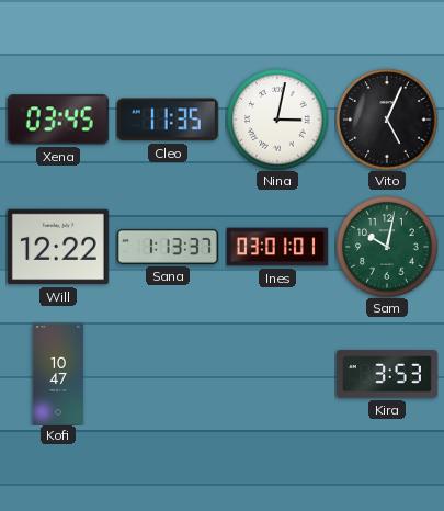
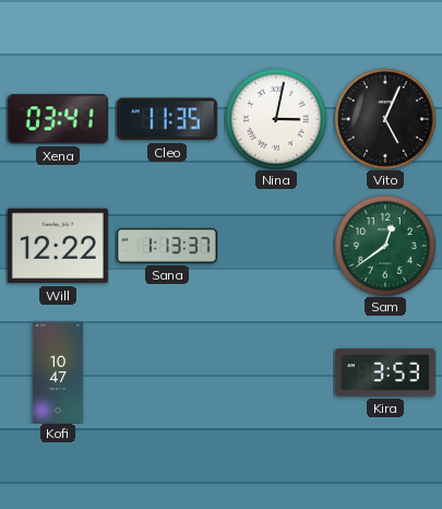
Xena: 03:45 -> 03:41 (58, 119)
Ines: 03:01 -> none (277, 247)
Sam: 10:02 -> 12:39 (385, 246)
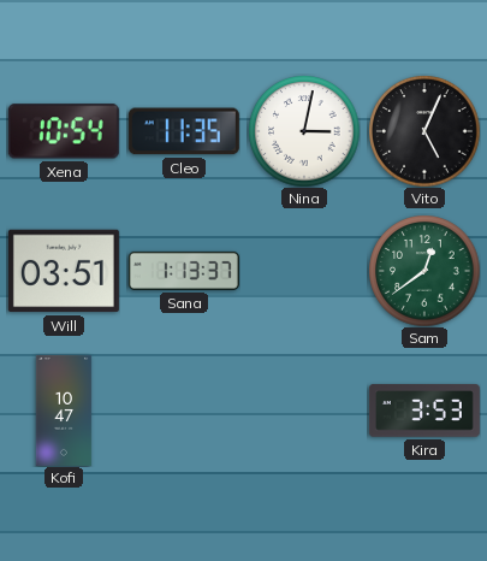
Xena: 03:41 -> 10:54 (64, 131)
Will: 12:22 -> 03:51 (64, 271)
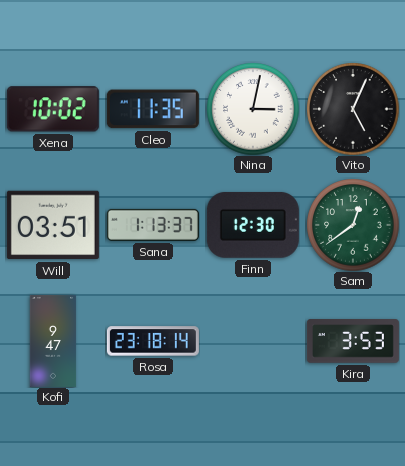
Xena: 10:54 -> 10:02 (53, 109)
Finn: none -> 12:30 (253, 225)
Kofi: 10:47 -> 9:47 (53, 341)
Rosa: none -> 23:18 (153, 341)
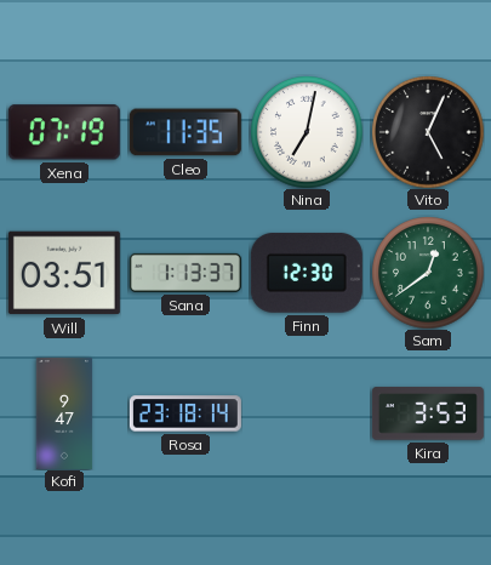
Xena: 10:02 -> 07:19 (64, 132)
Nina: 3:02 -> 7:02 (307, 132)
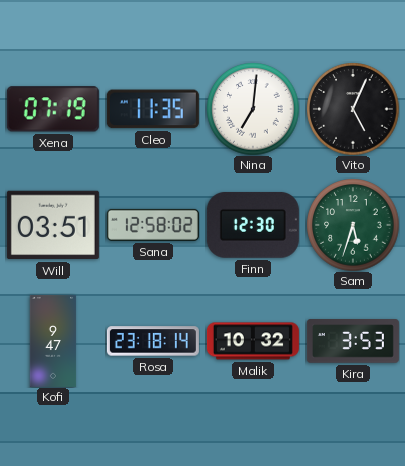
Nina: 7:02 -> 7:01 (253, 109)
Sana: 1:13 -> 12:58 (153, 225)
Sam: 12:39 -> 5:33 (353, 225)
Malik: none -> 10:32 (253, 341)
